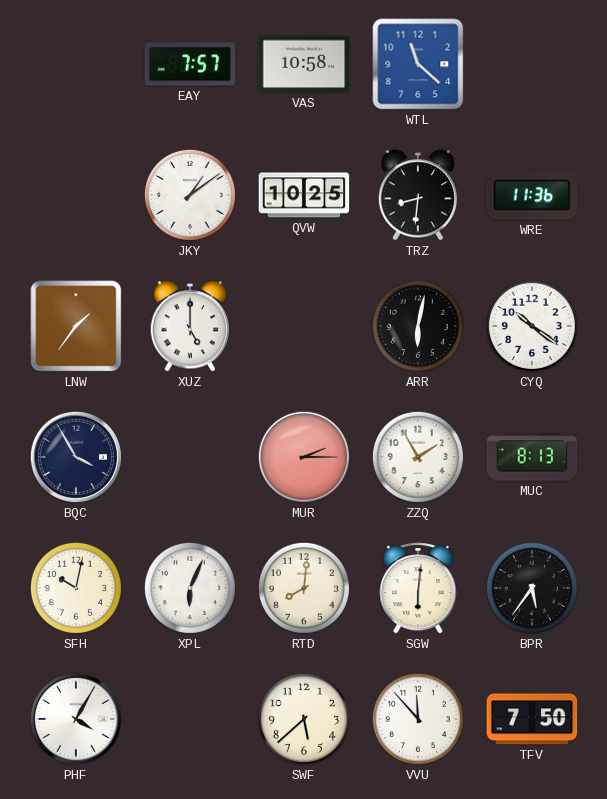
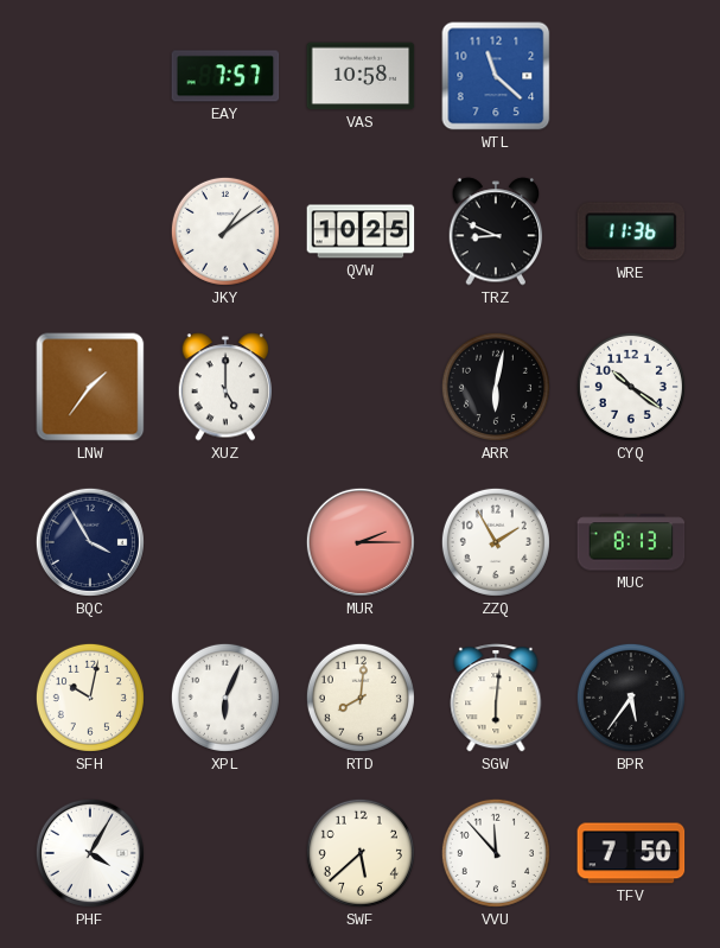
TRZ: 8:31 -> 8:49 (496, 231)
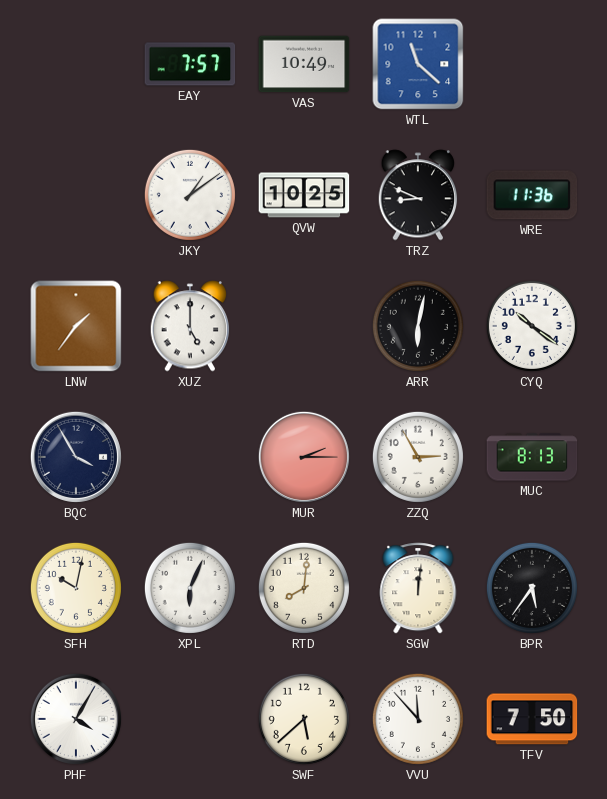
VAS: 10:58 -> 10:49 (304, 64)
ZZQ: 1:55 -> 2:55 (418, 457)
SGW: 6:01 -> 12:01 (418, 588)
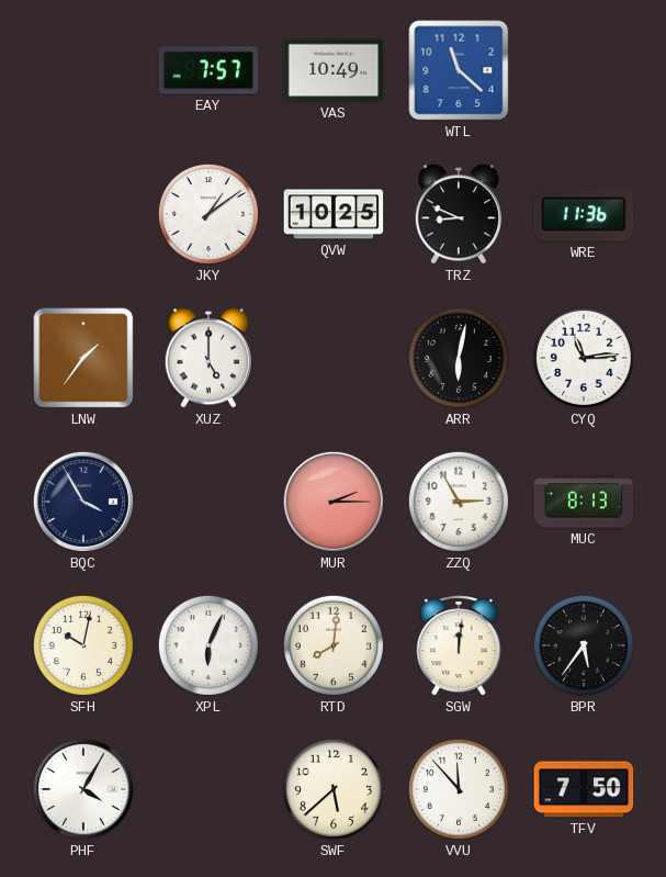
CYQ: 10:21 -> 11:14 (584, 358)
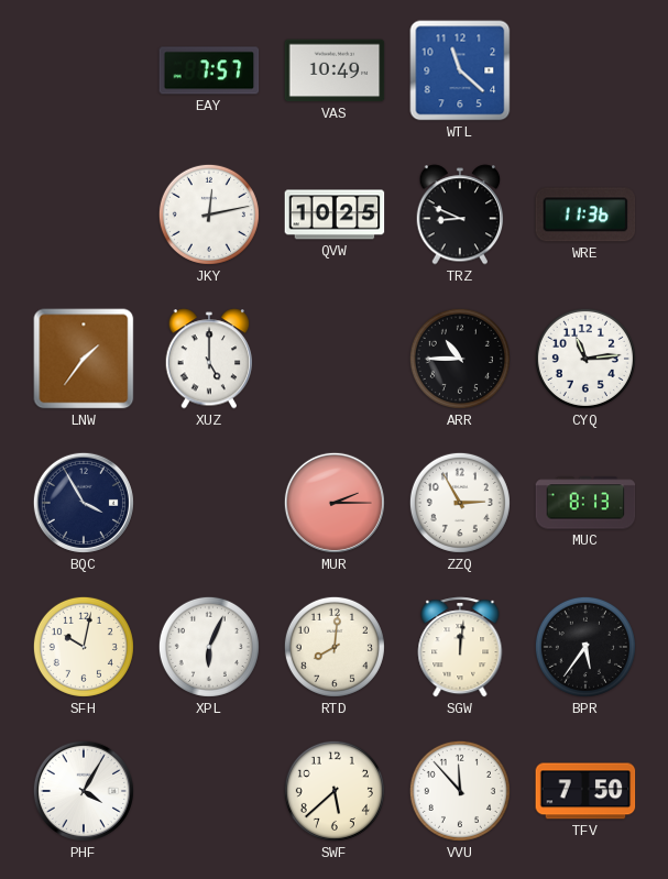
JKY: 1:09 -> 12:13 (209, 215)
ARR: 6:02 -> 10:45 (460, 359)
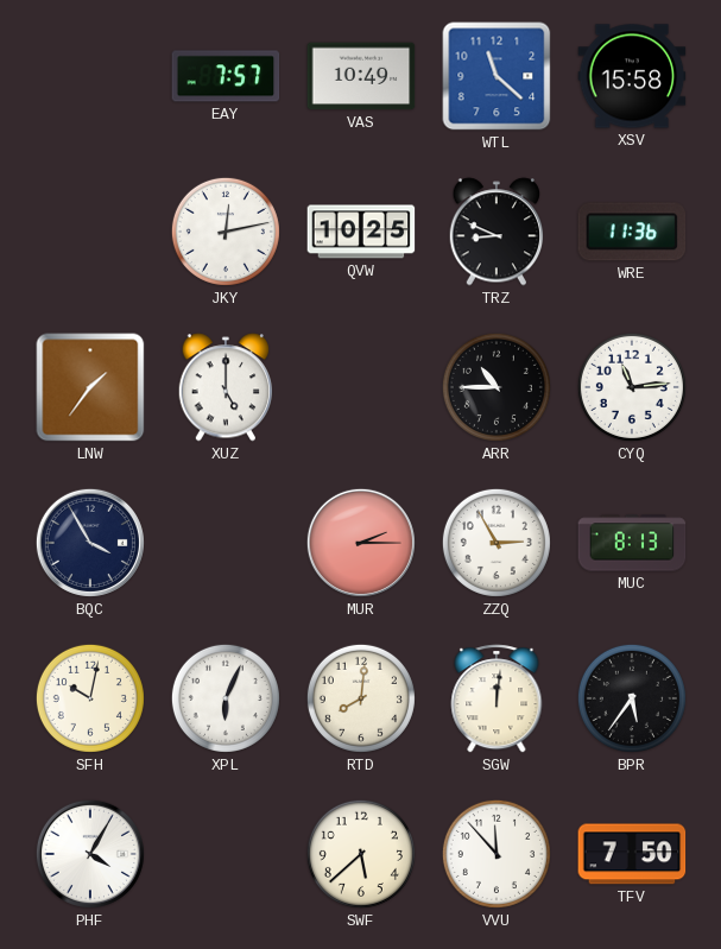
XSV: none -> 15:58 (632, 76)
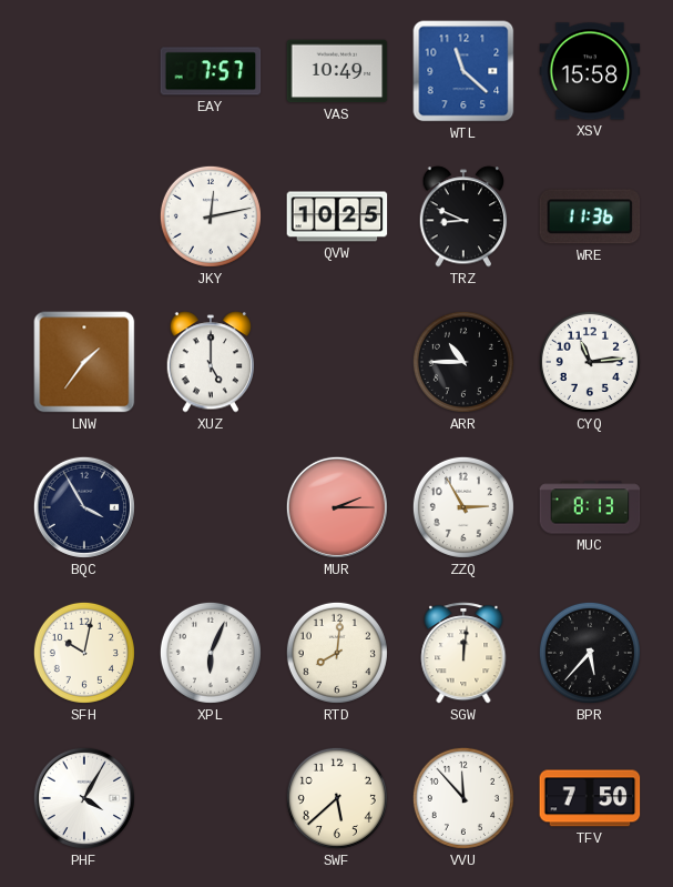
BPR: 5:36 -> 5:37 (590, 653)
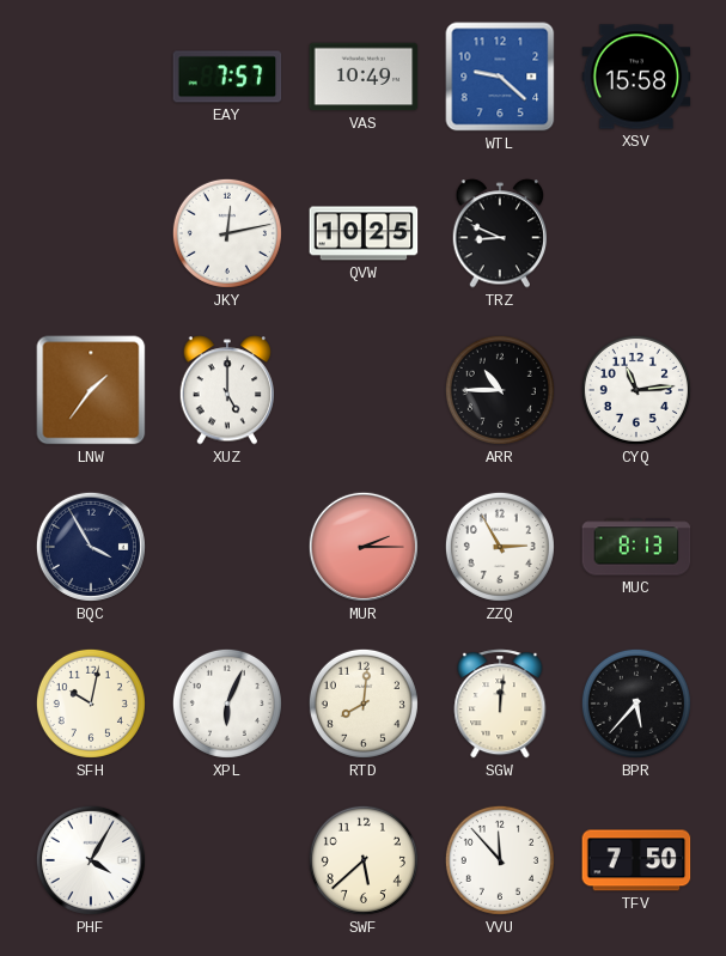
WTL: 11:22 -> 9:22 (500, 77)
WRE: 11:36 -> none (590, 216)
